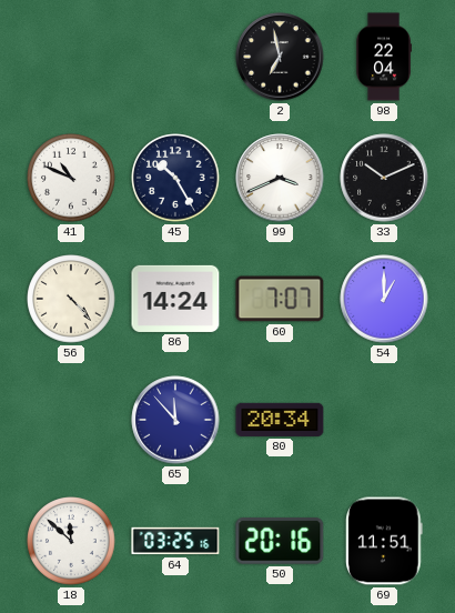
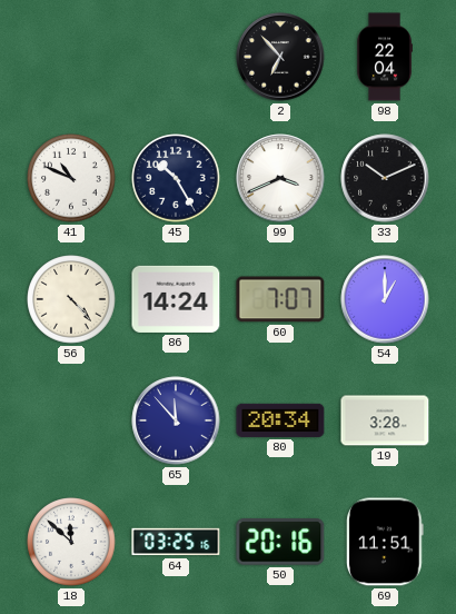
2: 6:58 -> 6:53 (280, 57)
19: none -> 3:28 (385, 420)
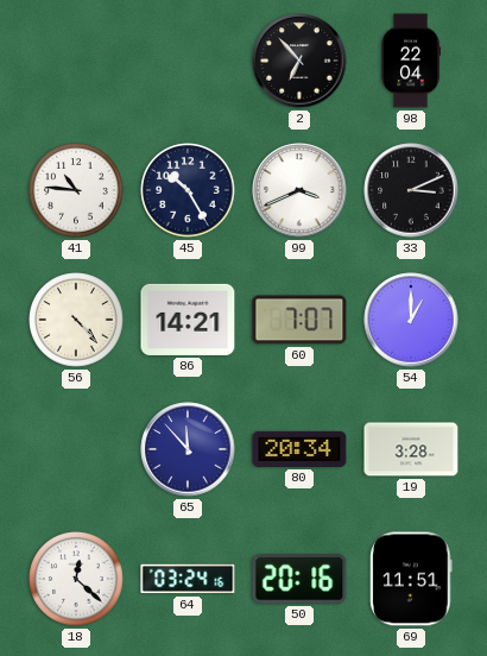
41: 10:49 -> 10:46 (76, 190)
33: 10:11 -> 3:11 (411, 190)
86: 14:24 -> 14:21 (188, 320)
18: 11:52 -> 12:22 (76, 579)
64: 03:25 -> 03:24 (188, 579)
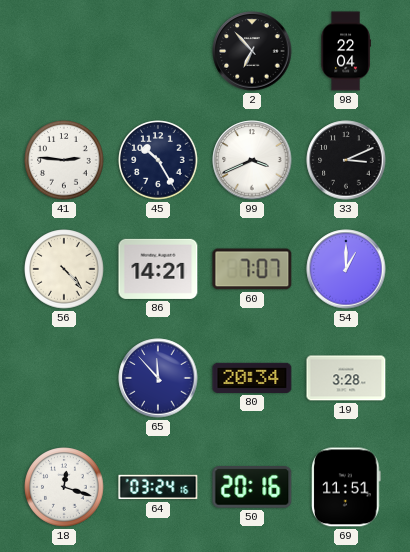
41: 10:46 -> 2:46 (64, 160)
18: 12:22 -> 12:18 (64, 487)
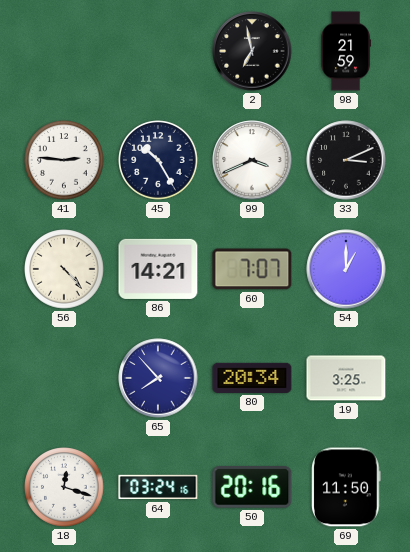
2: 6:53 -> 6:58 (252, 51)
98: 22:04 -> 21:59 (346, 51)
65: 11:53 -> 7:53 (158, 378)
19: 3:28 -> 3:25 (346, 378)
69: 11:51 -> 11:50 (346, 487)
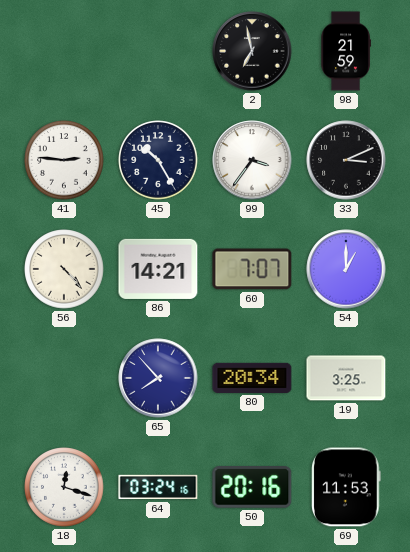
99: 3:41 -> 3:36 (252, 160)
69: 11:50 -> 11:53 (346, 487)
